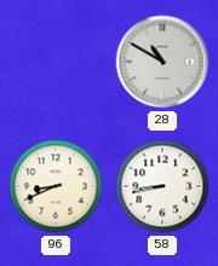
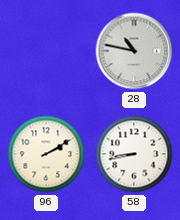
28: 10:50 -> 10:47 (134, 51)
96: 8:41 -> 2:10 (46, 154)
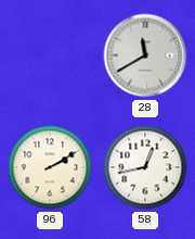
28: 10:47 -> 11:40 (145, 55)
58: 8:43 -> 12:43 (145, 167)
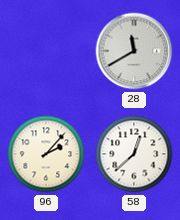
96: 2:10 -> 2:07 (46, 154)
58: 12:43 -> 12:38 (134, 154)
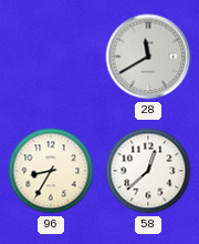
96: 2:07 -> 8:35 (51, 171)
